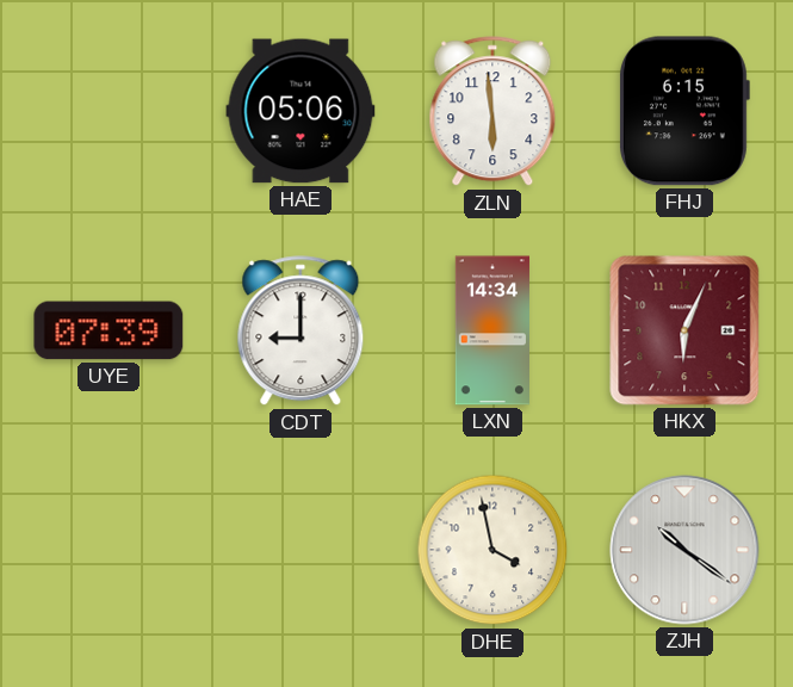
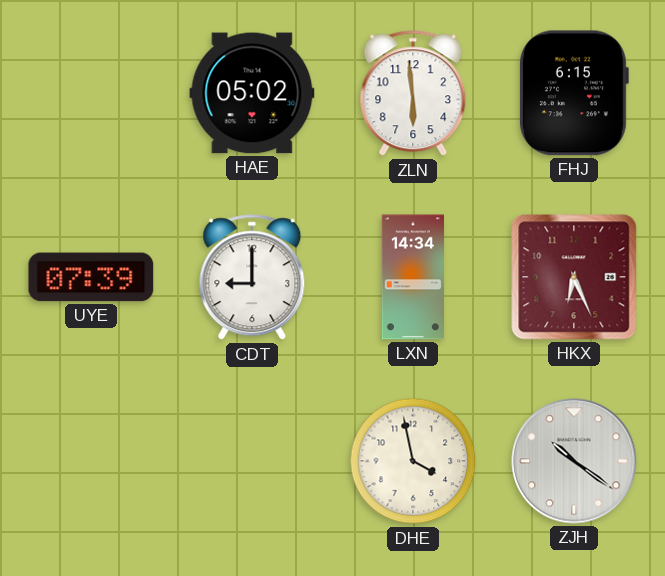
HAE: 05:06 -> 05:02 (252, 93)
HKX: 6:04 -> 6:26 (574, 277)
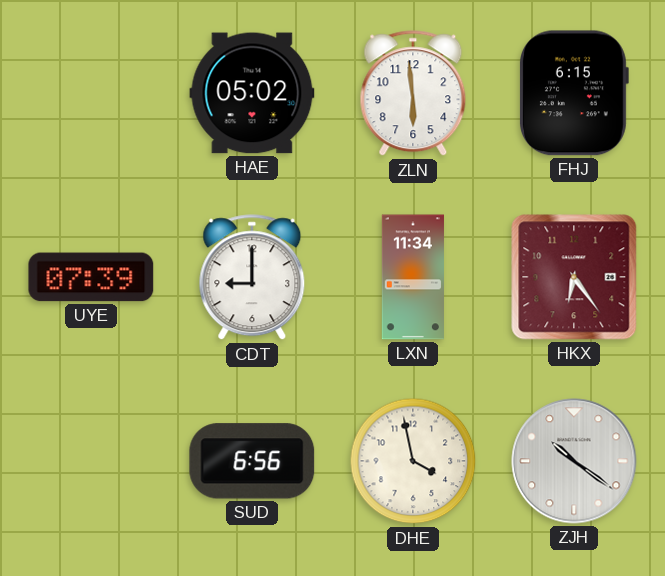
LXN: 14:34 -> 11:34 (413, 277)
HKX: 6:26 -> 6:24 (574, 277)
SUD: none -> 6:56 (252, 461)
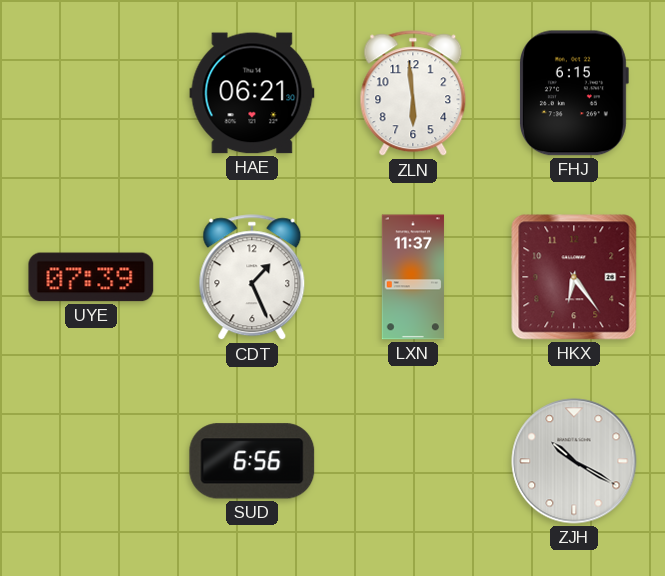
HAE: 05:02 -> 06:21 (252, 93)
CDT: 9:00 -> 1:26 (252, 278)
LXN: 11:34 -> 11:37 (413, 277)
DHE: 3:58 -> none (413, 461)
ZJH: 10:21 -> 10:20 (574, 461)
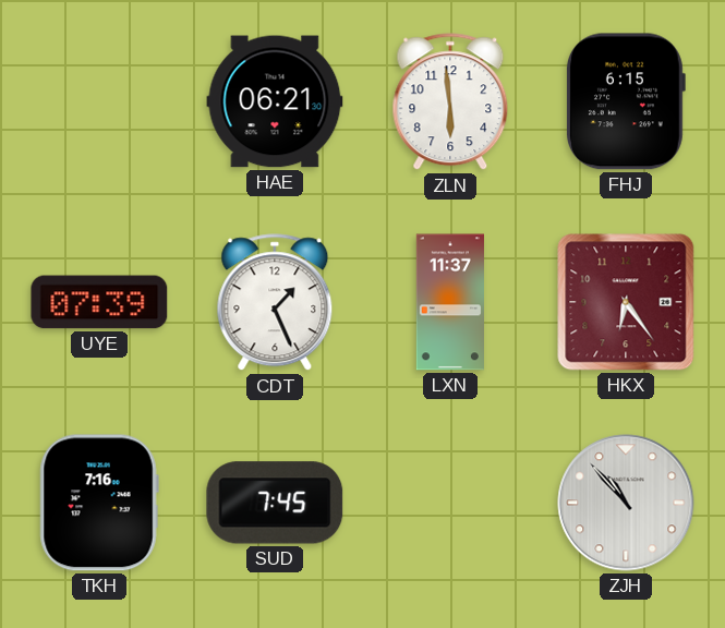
TKH: none -> 7:16 (99, 503)
SUD: 6:56 -> 7:45 (275, 503)
ZJH: 10:20 -> 10:53 (626, 503)
